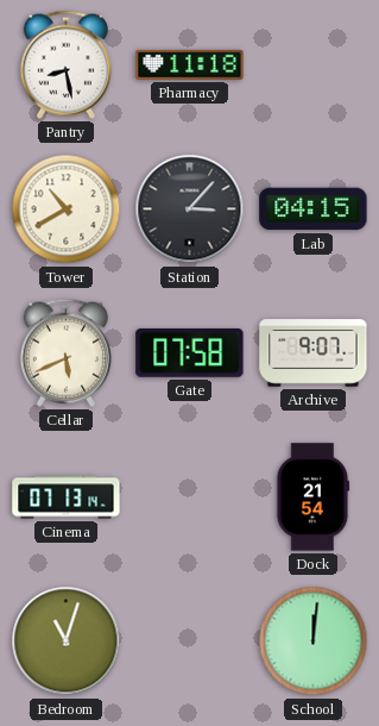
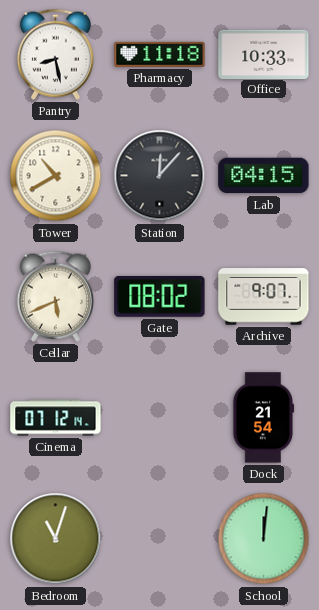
Office: none -> 10:33 (264, 54)
Station: 3:07 -> 12:07 (160, 176)
Gate: 07:58 -> 08:02 (160, 296)
Cinema: 07:13 -> 07:12 (56, 418)
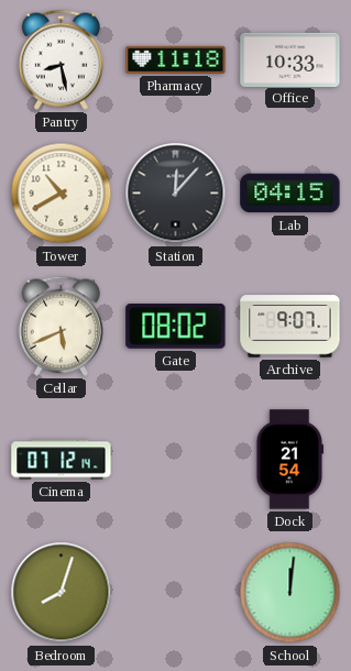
Bedroom: 11:03 -> 8:03 (62, 593)
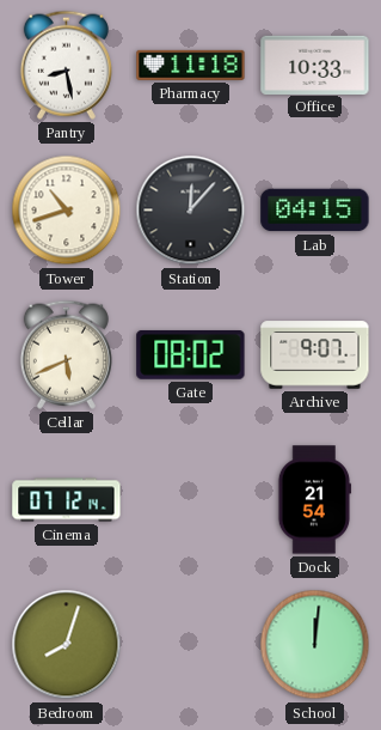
Tower: 10:40 -> 10:42 (67, 211)
